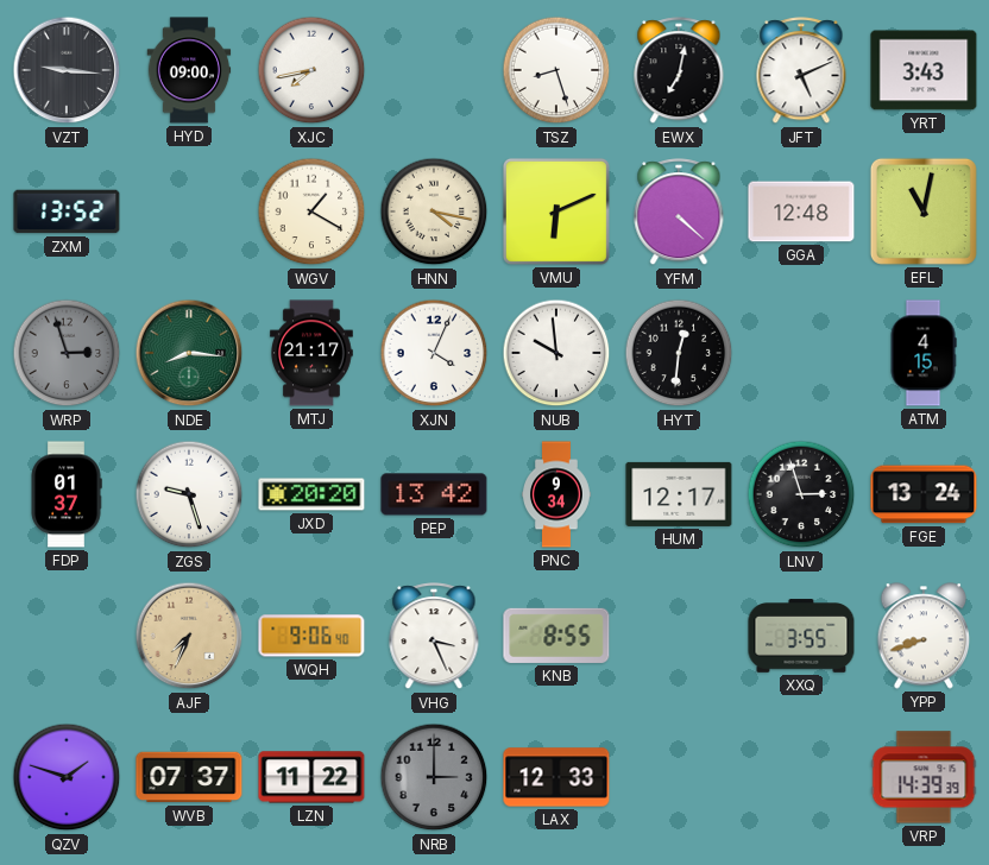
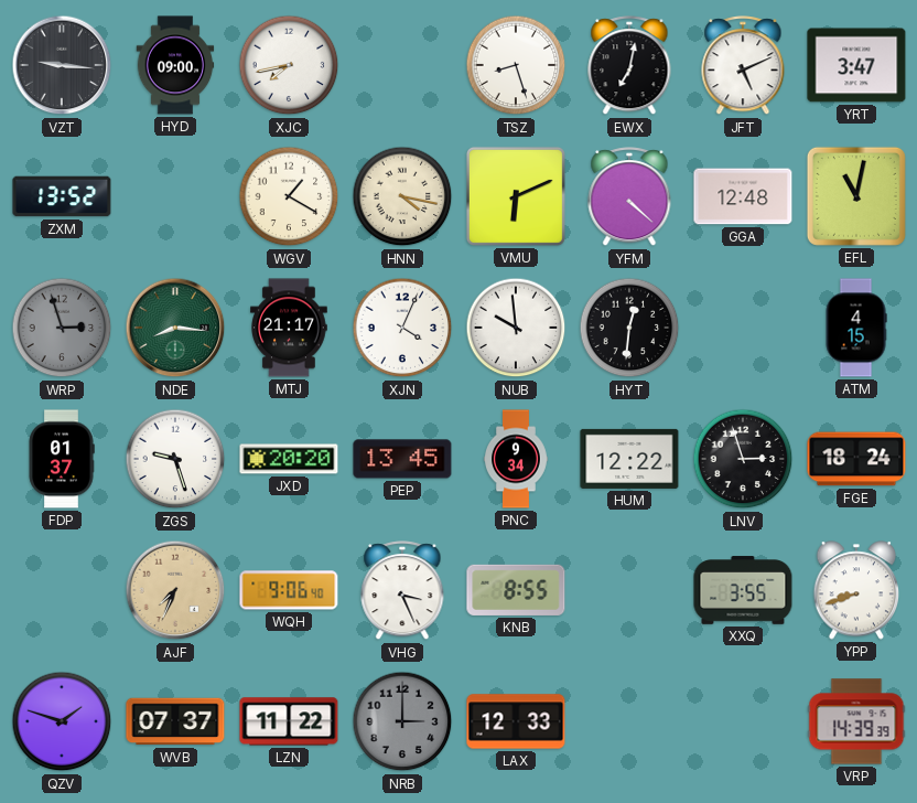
YRT: 3:43 -> 3:47 (856, 65)
PEP: 13:42 -> 13:45 (402, 459)
HUM: 12:17 -> 12:22 (629, 459)
FGE: 13:24 -> 18:24 (856, 459)
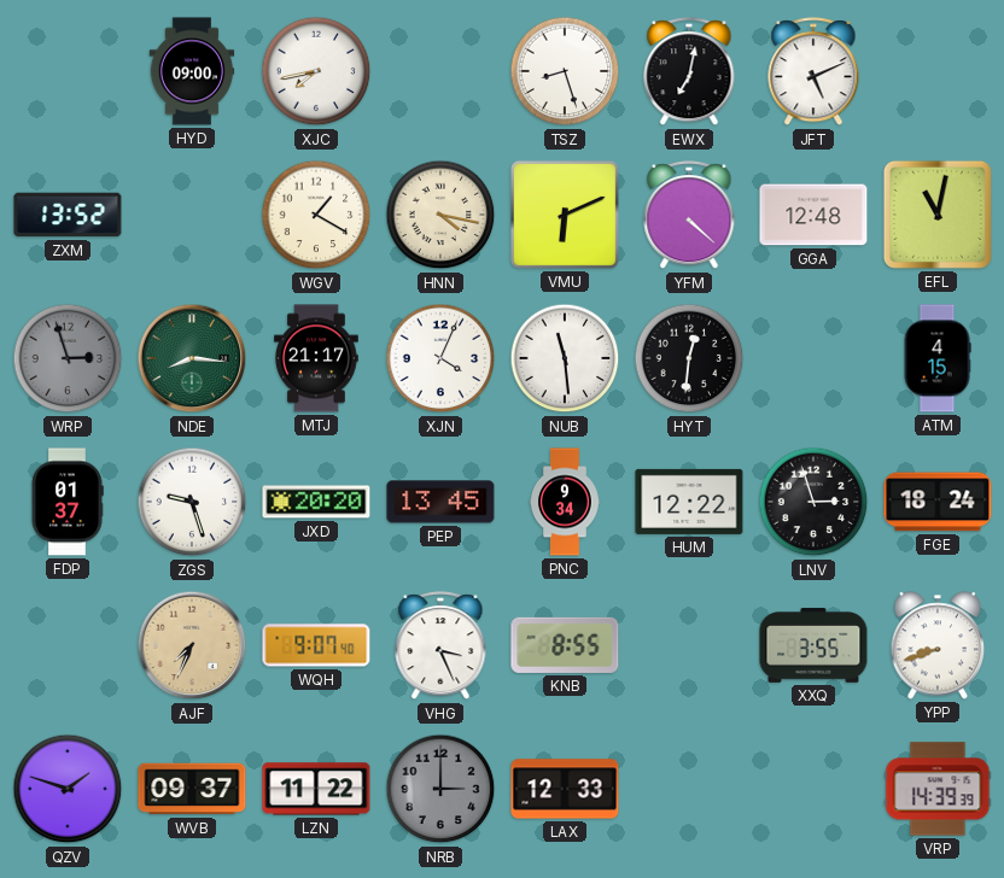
VZT: 9:16 -> none (62, 65)
YRT: 3:47 -> none (856, 65)
NUB: 9:59 -> 11:29 (565, 358)
WQH: 9:06 -> 9:07 (316, 645)
WVB: 07:37 -> 09:37 (192, 789)
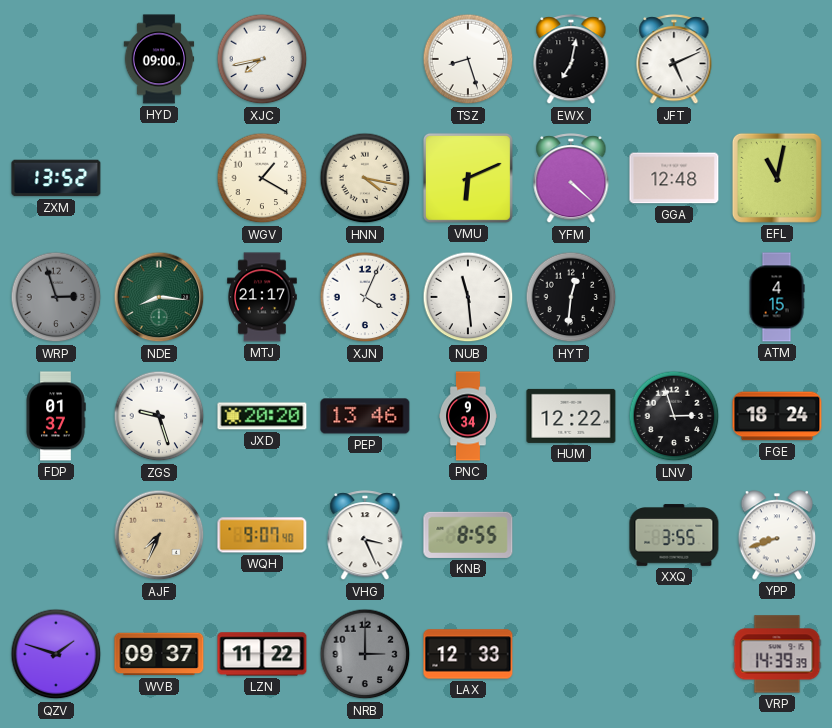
PEP: 13:45 -> 13:46 (365, 416)
